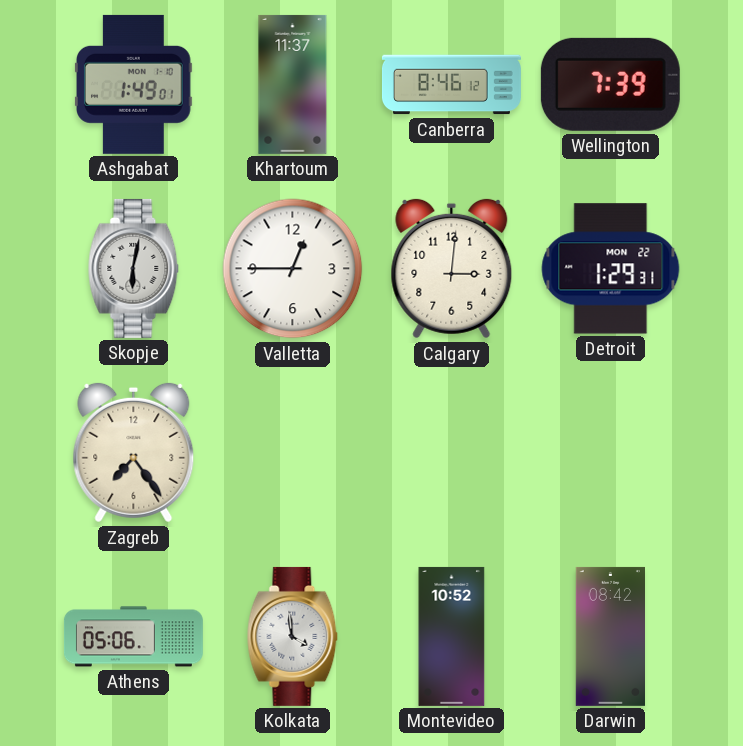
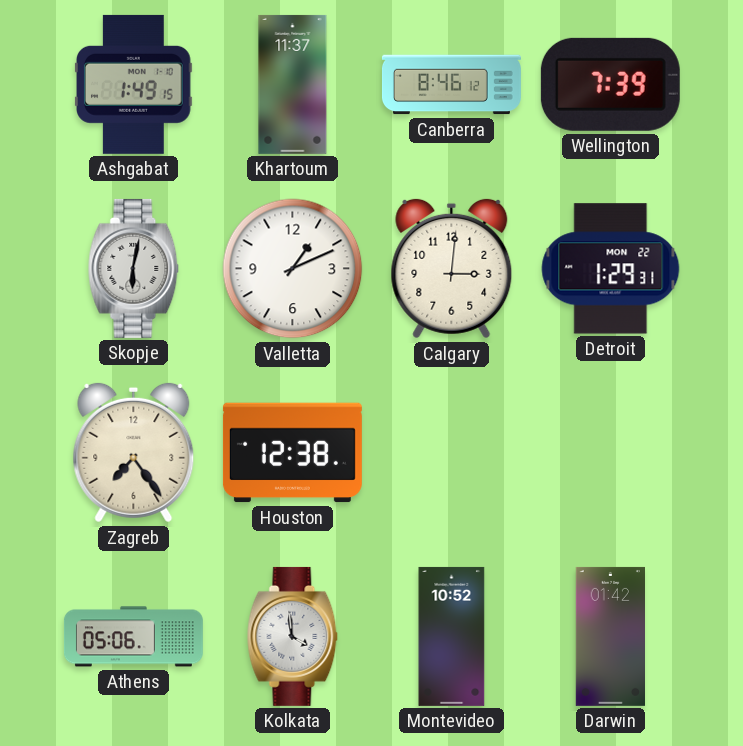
Ashgabat: 1:49:01 -> 1:49:15 (134, 84)
Valletta: 12:45 -> 1:11 (293, 269)
Houston: none -> 12:38 (292, 453)
Darwin: 08:42 -> 01:42 (610, 636)
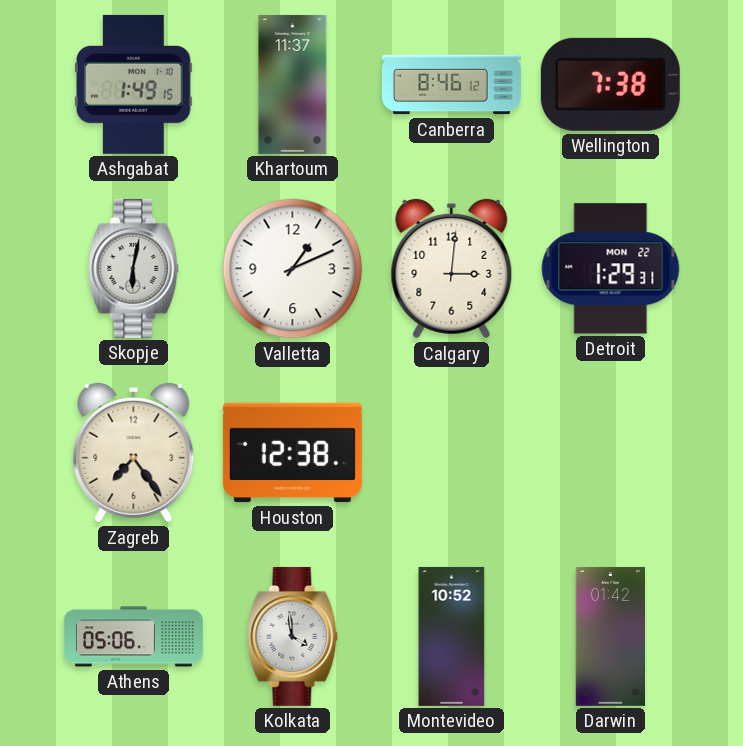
Wellington: 7:39 -> 7:38 (610, 84)
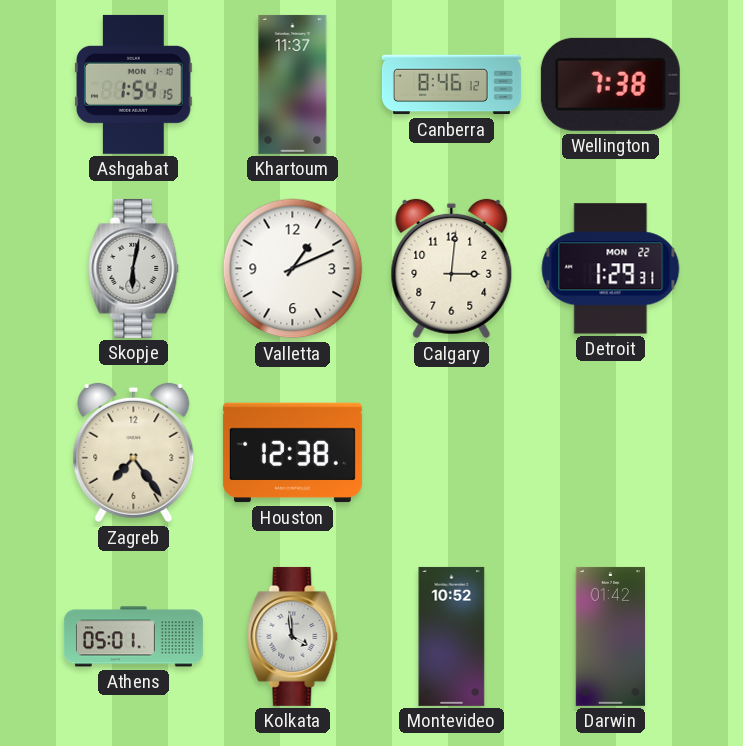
Ashgabat: 1:49 -> 1:54 (134, 84)
Athens: 05:06 -> 05:01 (133, 637)
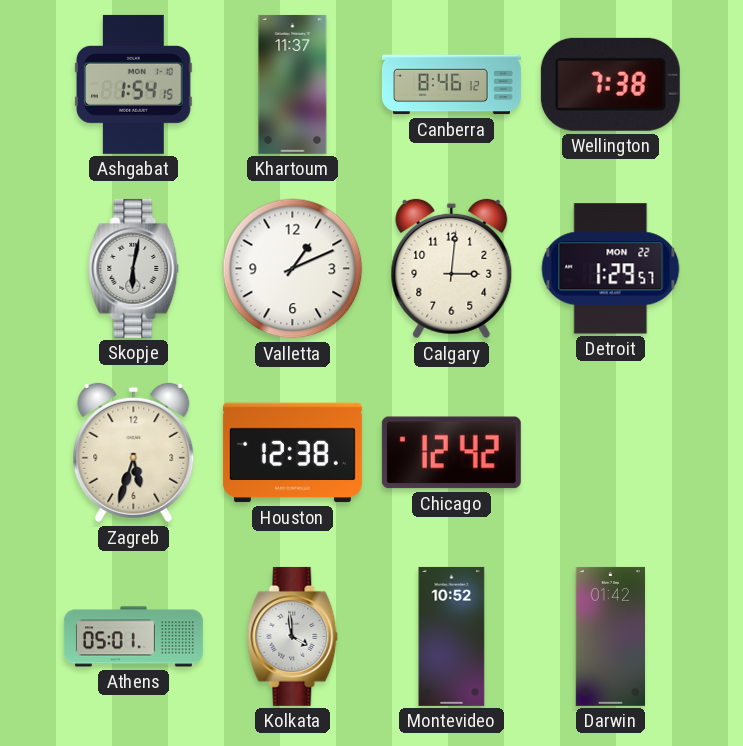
Detroit: 1:29:31 -> 1:29:57 (611, 269)
Zagreb: 7:24 -> 5:33 (134, 453)
Chicago: none -> 12:42 (451, 453)
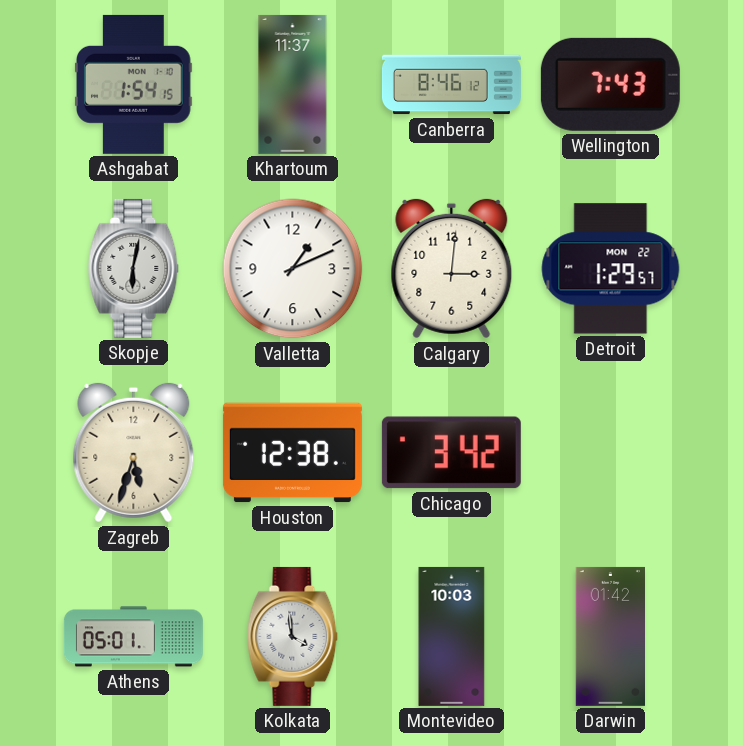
Wellington: 7:38 -> 7:43 (610, 84)
Chicago: 12:42 -> 3:42 (451, 453)
Montevideo: 10:52 -> 10:03 (452, 636)
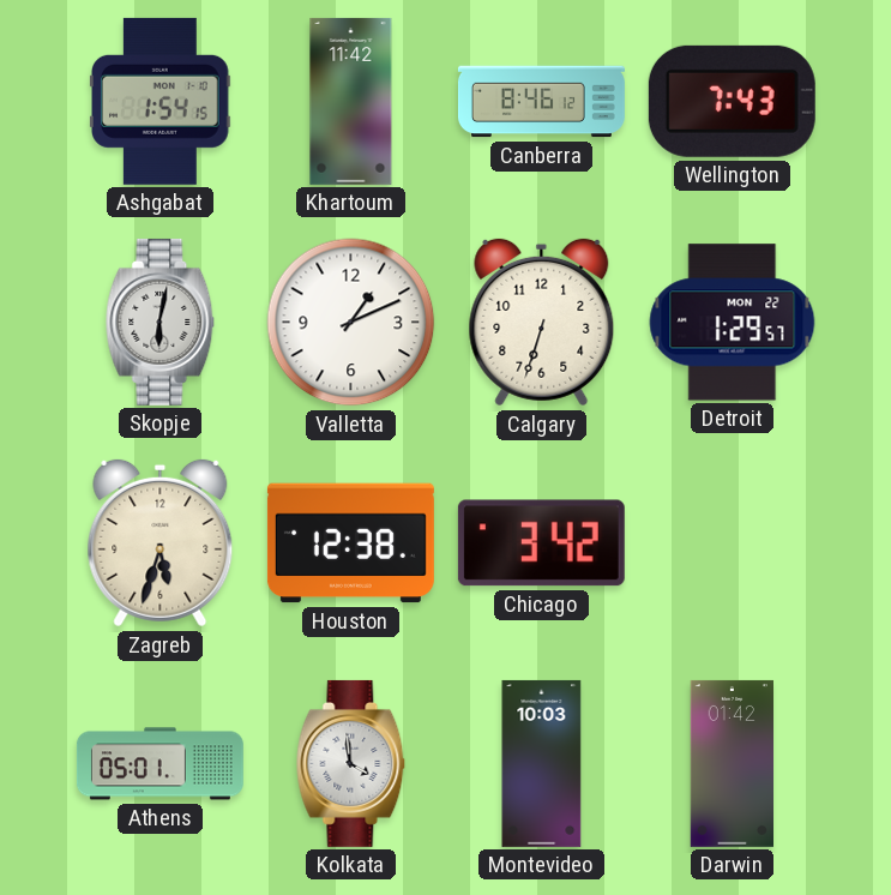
Khartoum: 11:37 -> 11:42 (351, 101)
Calgary: 3:01 -> 6:33 (542, 323)
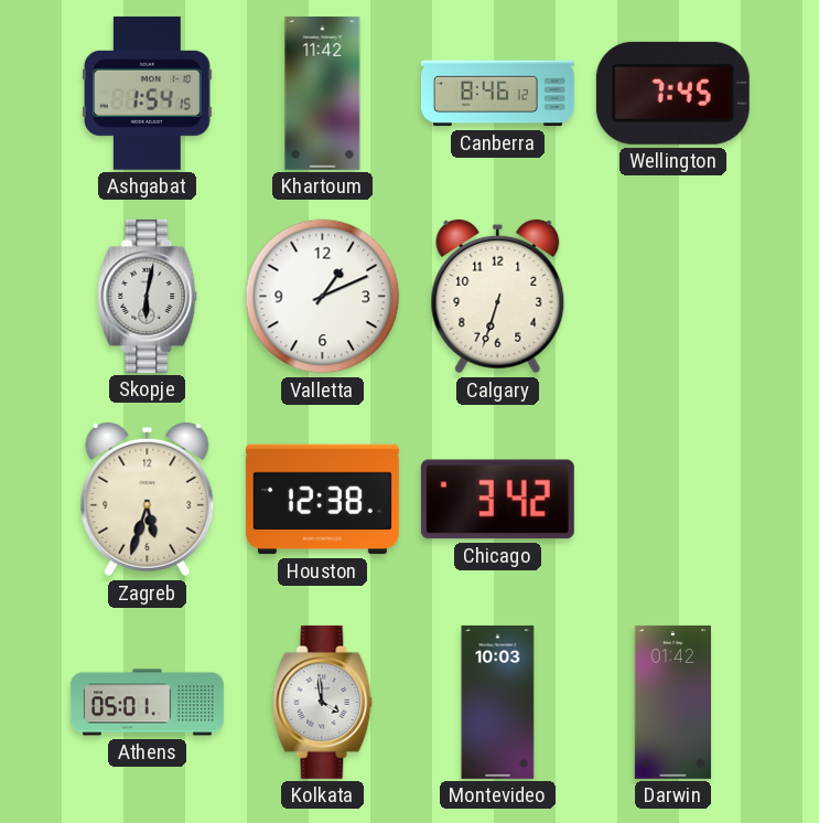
Wellington: 7:43 -> 7:45 (672, 93)
Detroit: 1:29 -> none (733, 323)
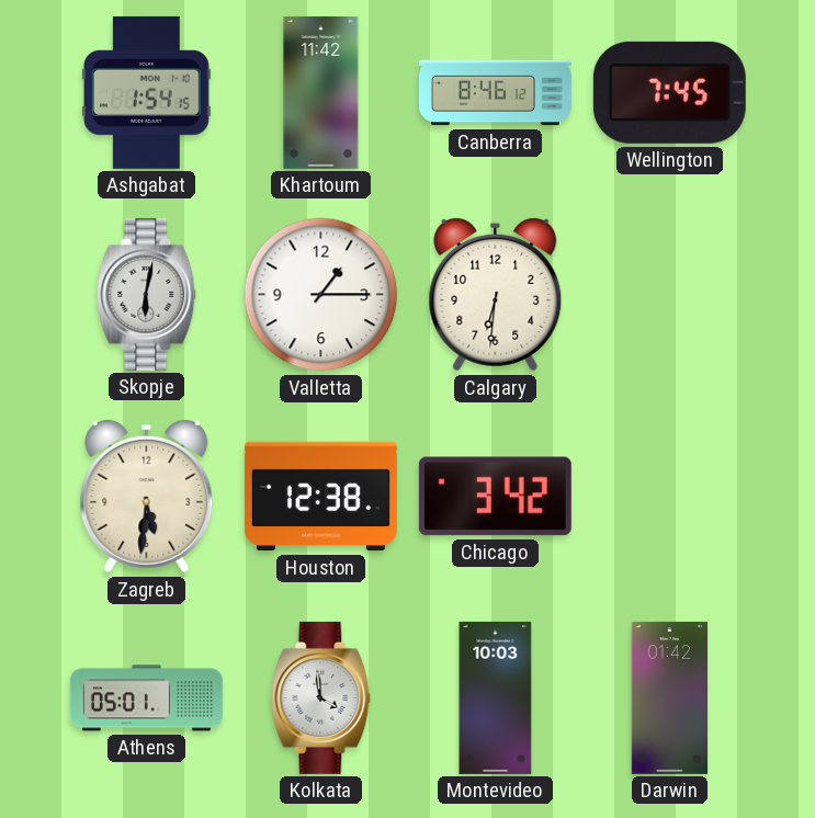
Valletta: 1:11 -> 1:15 (321, 295)
Calgary: 6:33 -> 6:31 (496, 295)
Zagreb: 5:33 -> 5:31 (147, 497)
